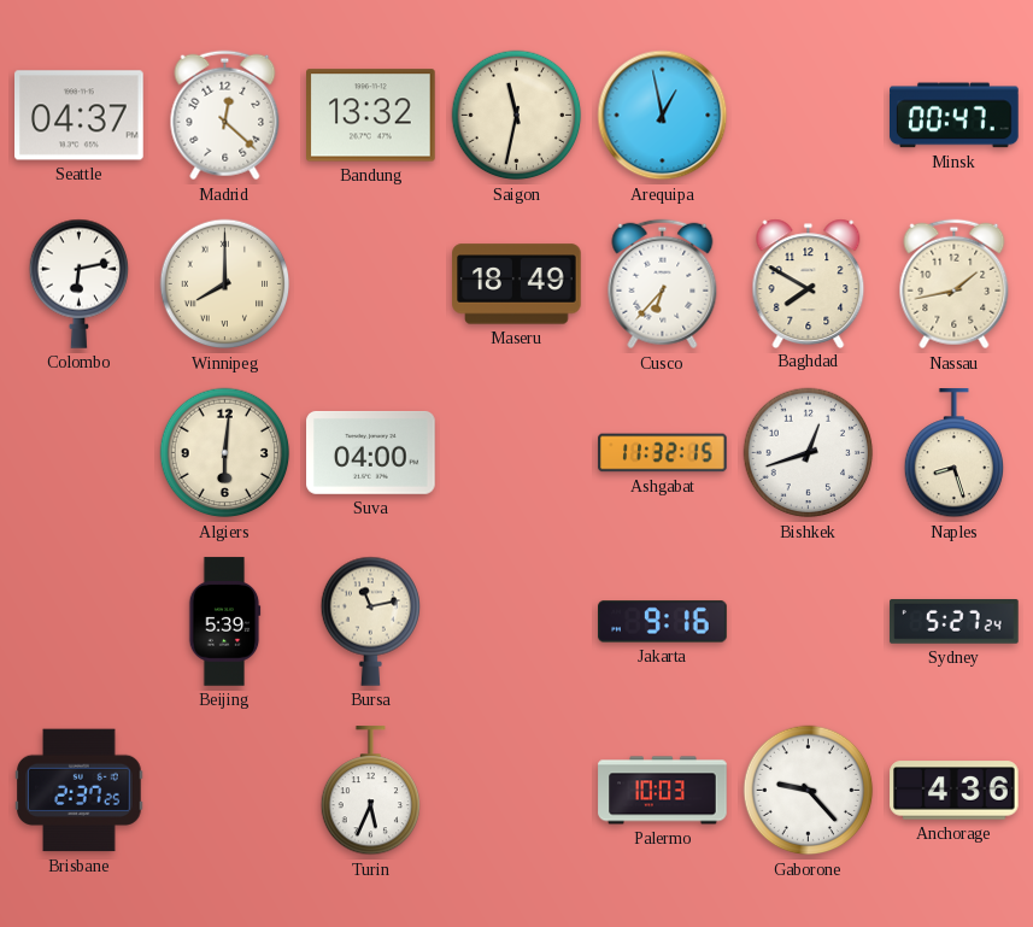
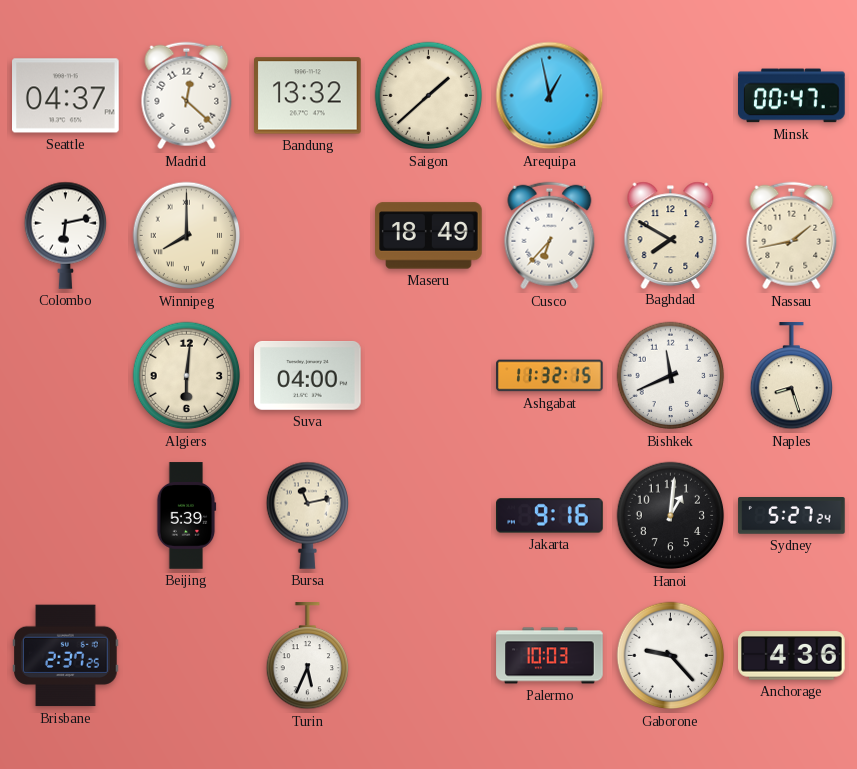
Saigon: 11:32 -> 1:38 (429, 96)
Bishkek: 12:42 -> 11:41 (671, 376)
Hanoi: none -> 1:01 (671, 516)
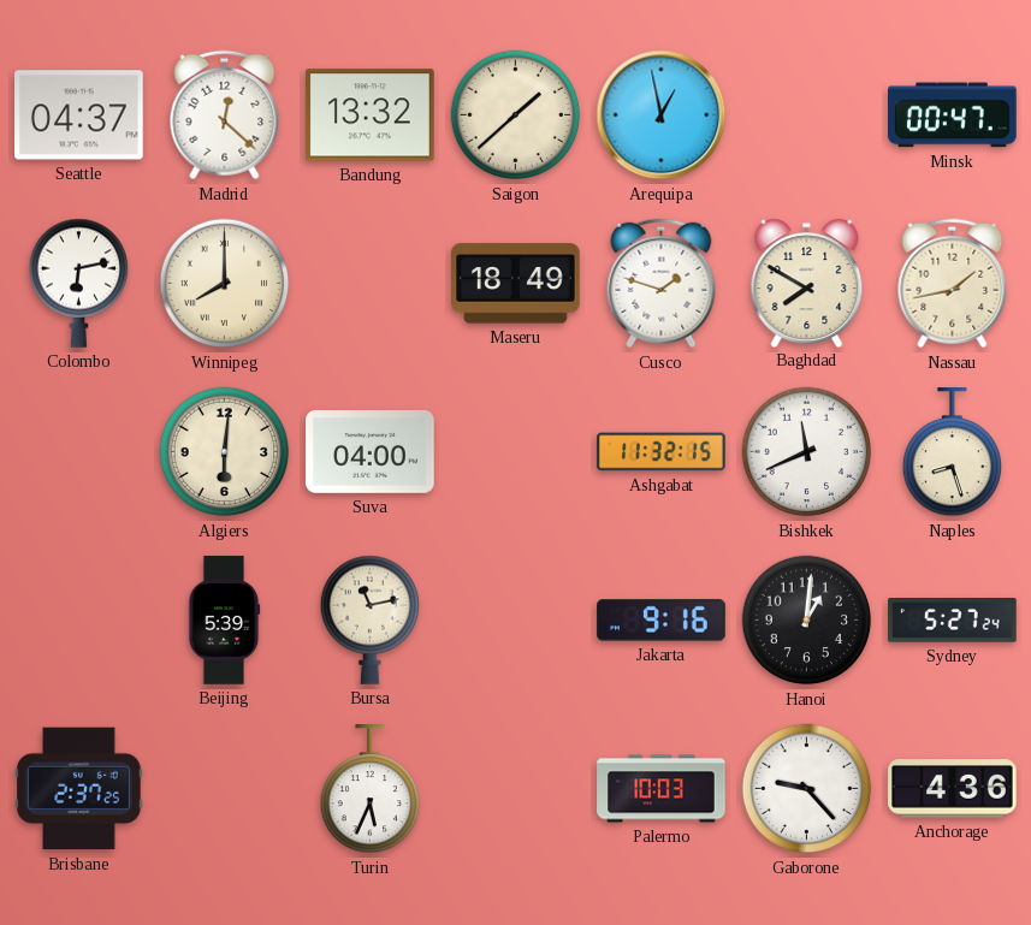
Cusco: 6:37 -> 1:48 (662, 284)
